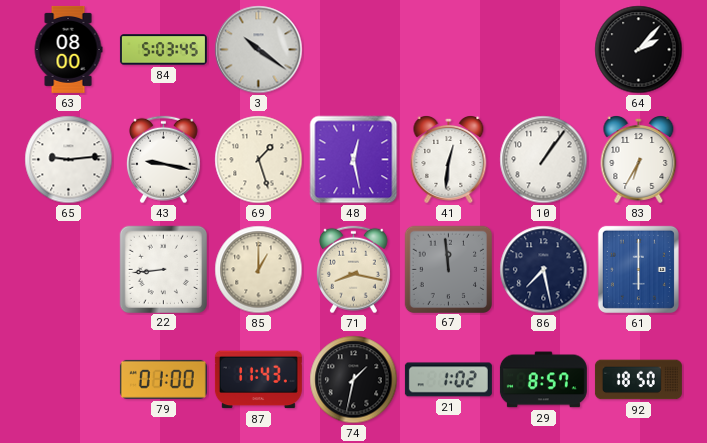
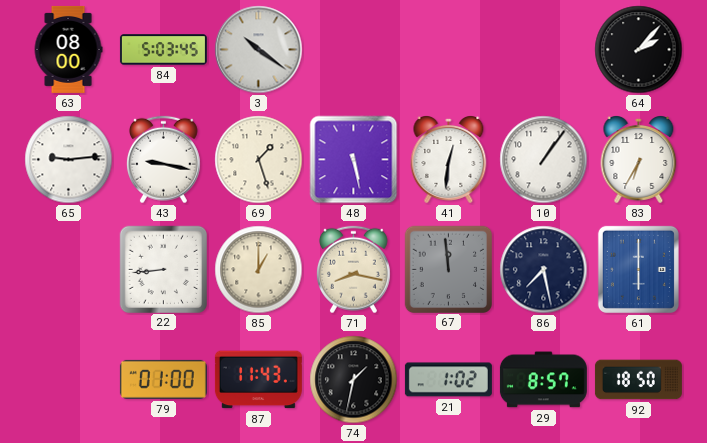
48: 12:28 -> 5:28 (354, 160)
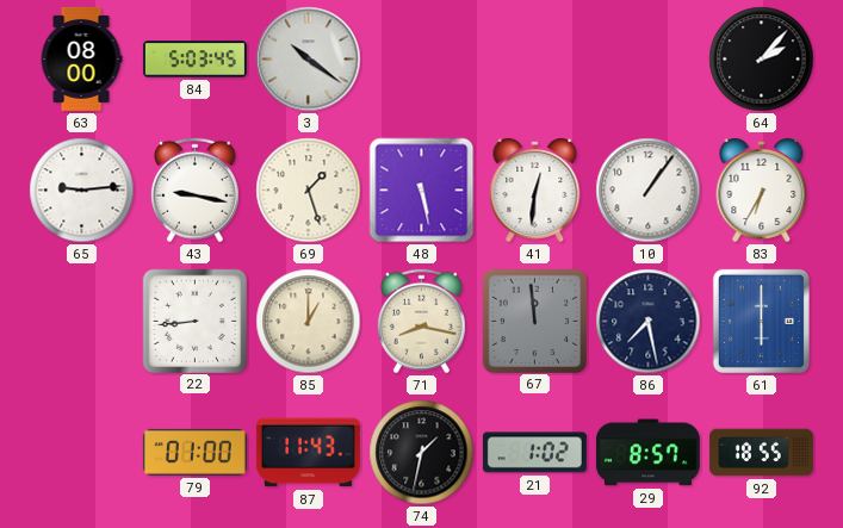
92: 18:50 -> 18:55 (761, 453)
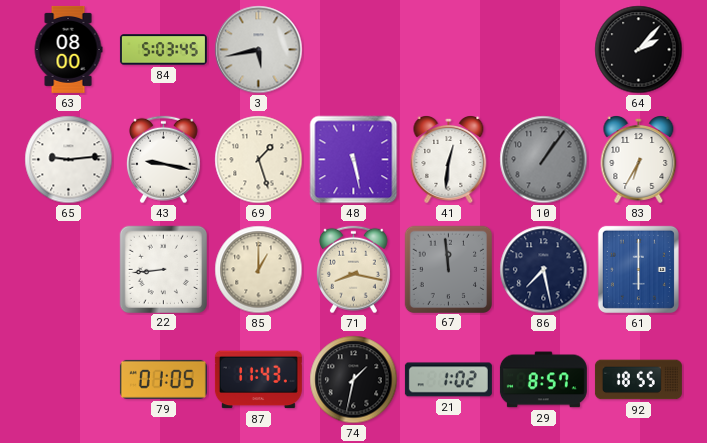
3: 10:21 -> 5:43 (259, 50)
10 dial: white -> grey (544, 160)
79: 01:00 -> 01:05 (163, 379)
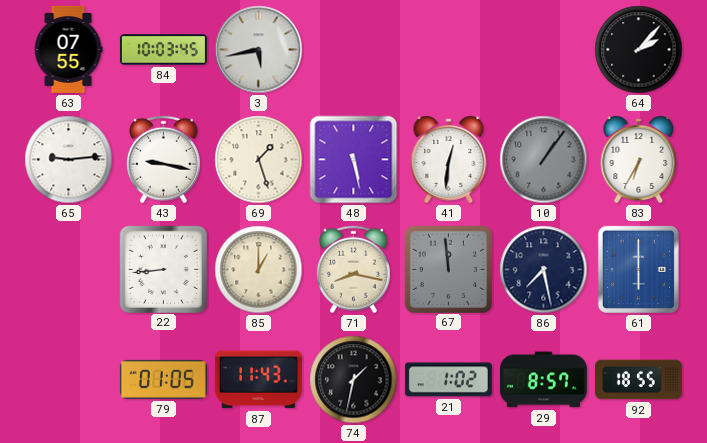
63: 08:00 -> 07:55 (68, 49)
84: 5:03 -> 10:03 (163, 50)
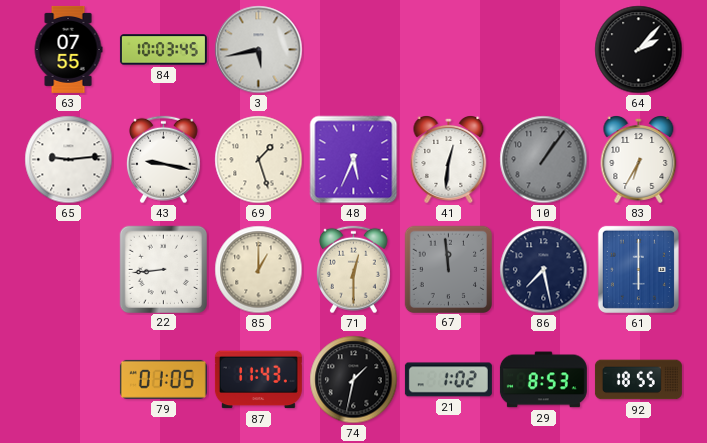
48: 5:28 -> 5:34 (354, 160)
71: 8:17 -> 12:30 (354, 270)
29: 8:57 -> 8:53 (543, 380)
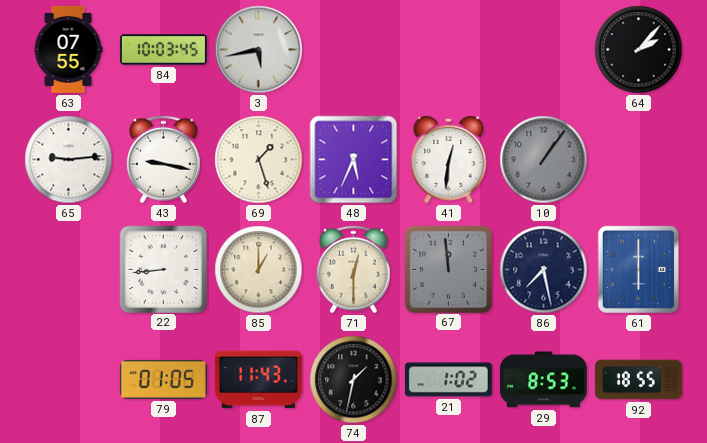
83: 6:35 -> none (639, 160)
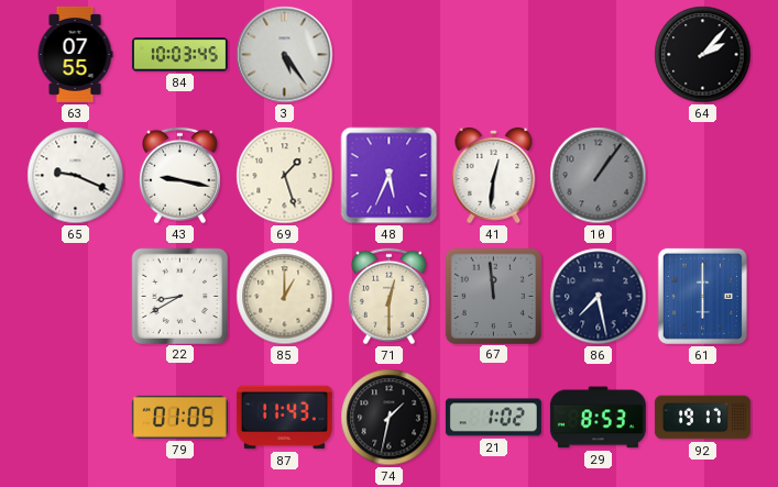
3: 5:43 -> 5:24 (285, 55)
65: 9:14 -> 9:19 (76, 176)
22: 8:44 -> 8:40 (179, 296)
92: 18:55 -> 19:17 (702, 418)
